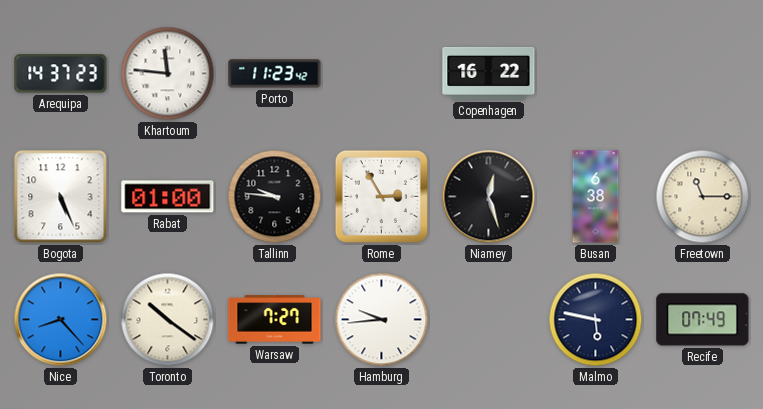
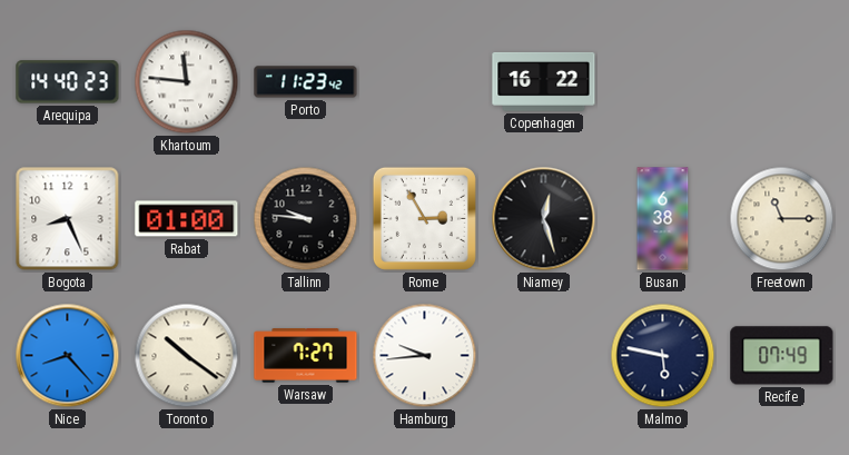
Arequipa: 14:37 -> 14:40 (68, 82)
Bogota: 5:26 -> 8:26 (68, 219)
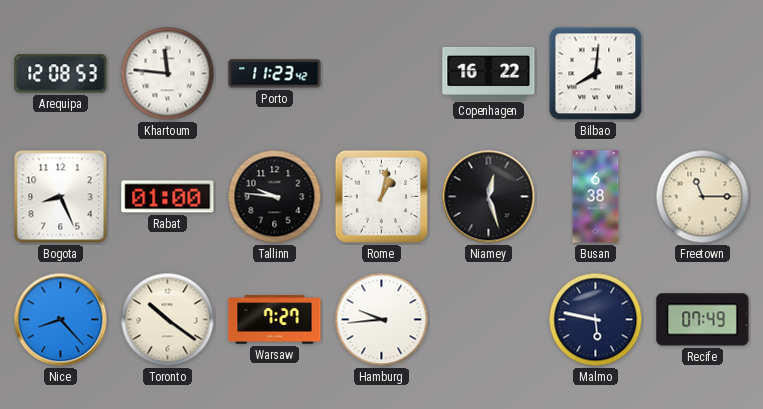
Arequipa: 14:40 -> 12:08 (61, 74)
Bilbao: none -> 8:01 (596, 74)
Rome: 2:55 -> 1:02 (381, 196)
